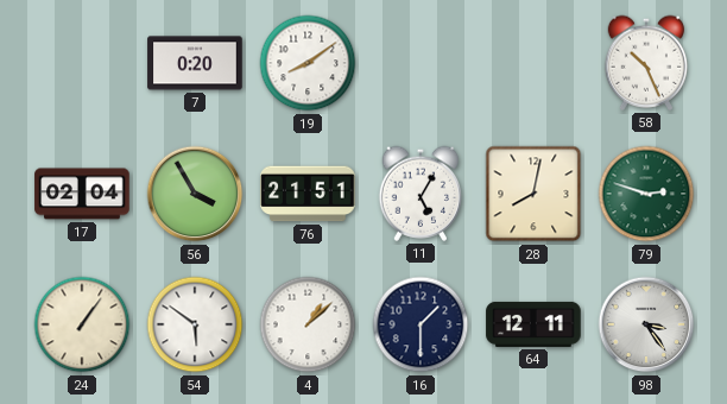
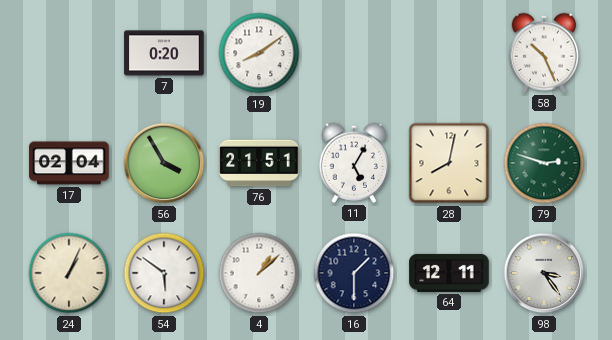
24: 1:06 -> 1:04 (69, 273)
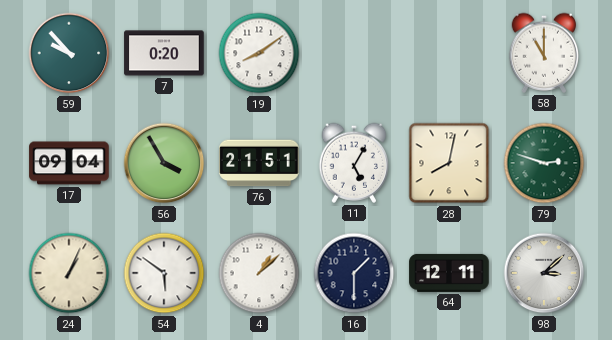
59: none -> 9:53 (69, 53)
58: 10:26 -> 11:00 (544, 53)
17: 02:04 -> 09:04 (69, 163)
98: 3:24 -> 3:08 (544, 273)
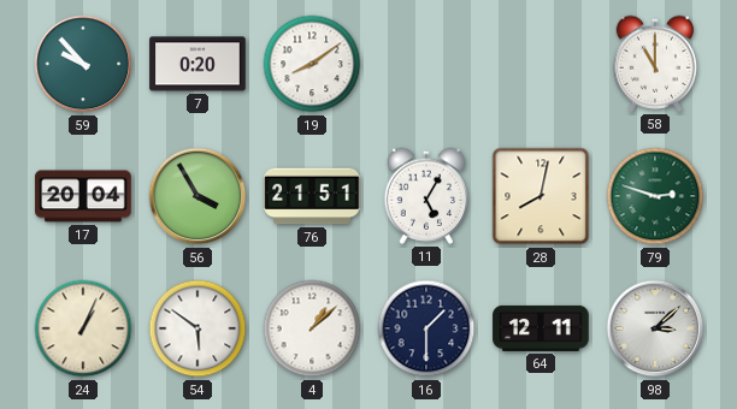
17: 09:04 -> 20:04 (83, 196)
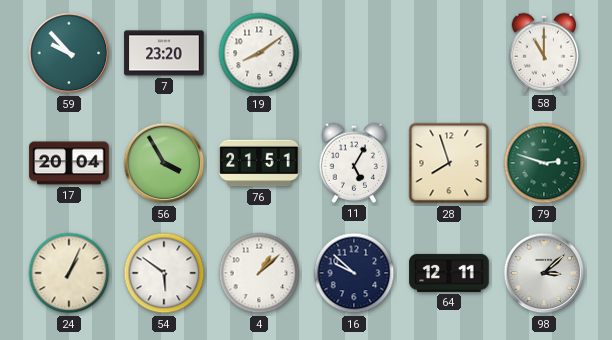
7: 0:20 -> 23:20 (164, 53)
28: 8:02 -> 7:57 (449, 163)
16: 1:30 -> 9:52 (354, 273)
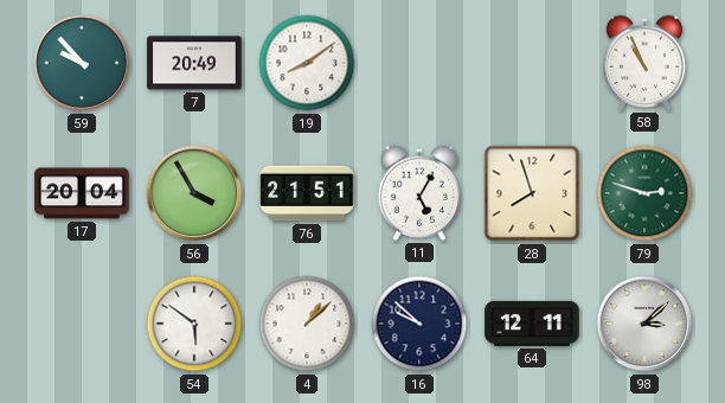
7: 23:20 -> 20:49 (194, 63)
58: 11:00 -> 10:56 (644, 63)
24: 1:04 -> none (69, 273)
